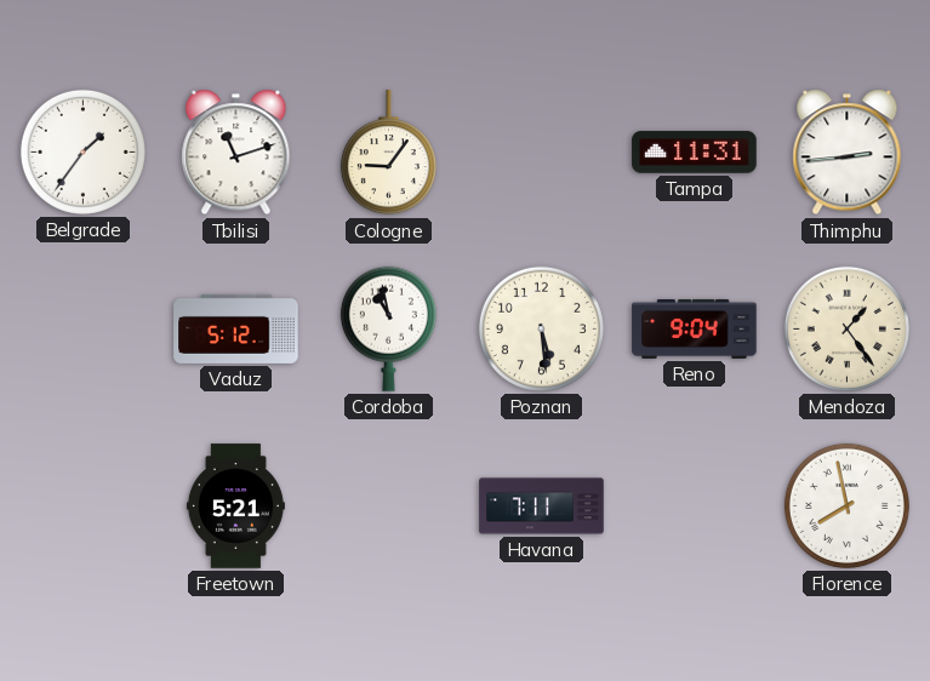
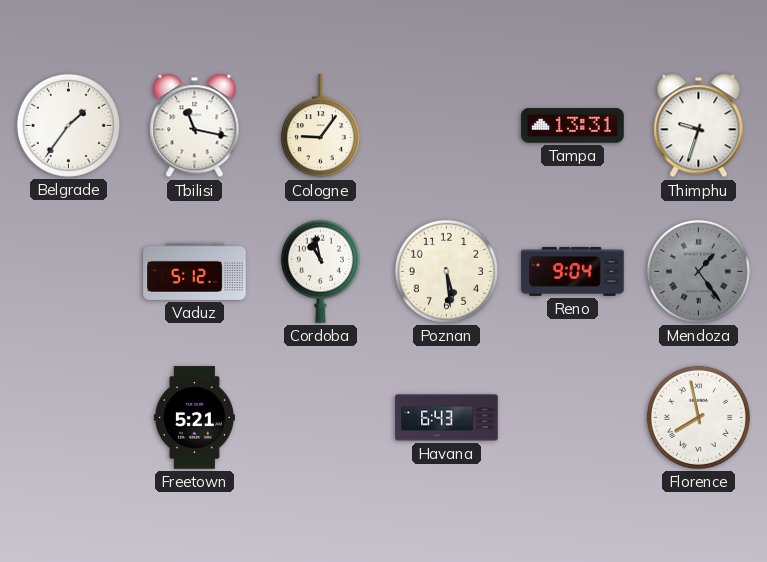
Tbilisi: 11:12 -> 11:17 (195, 126)
Tampa: 11:31 -> 13:31 (573, 126)
Thimphu: 2:44 -> 9:33 (699, 126)
Mendoza dial: cream -> grey (698, 271)
Havana: 7:11 -> 6:43 (447, 418)
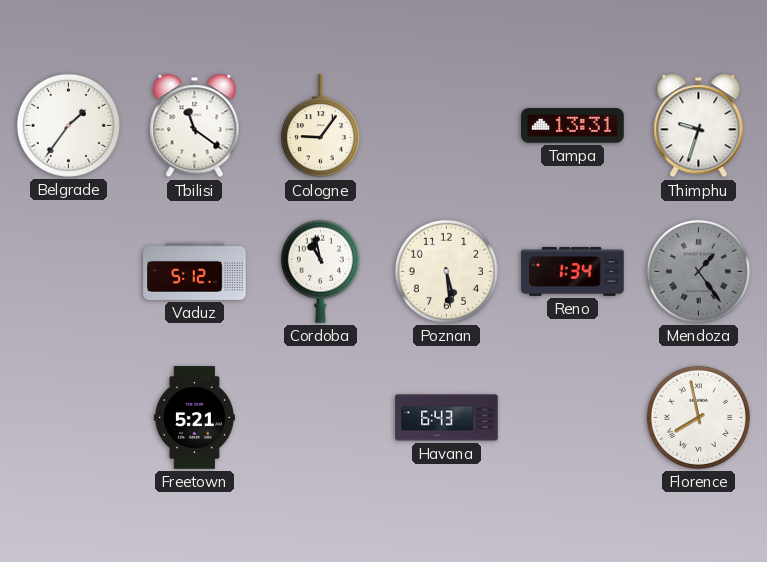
Tbilisi: 11:17 -> 11:21 (195, 126)
Reno: 9:04 -> 1:34 (573, 271)
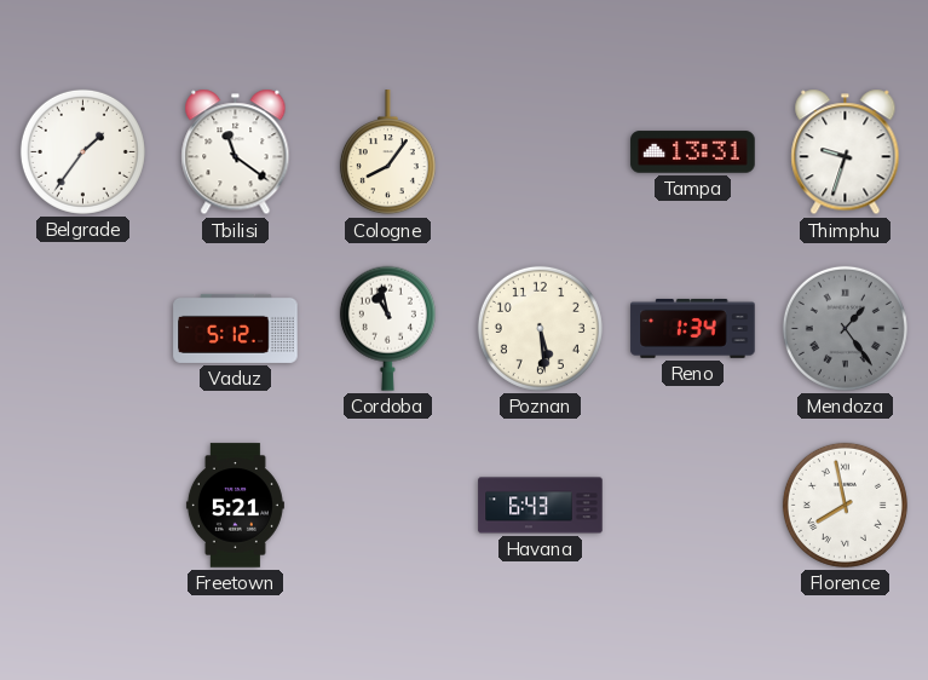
Cologne: 9:06 -> 8:06 (387, 152)
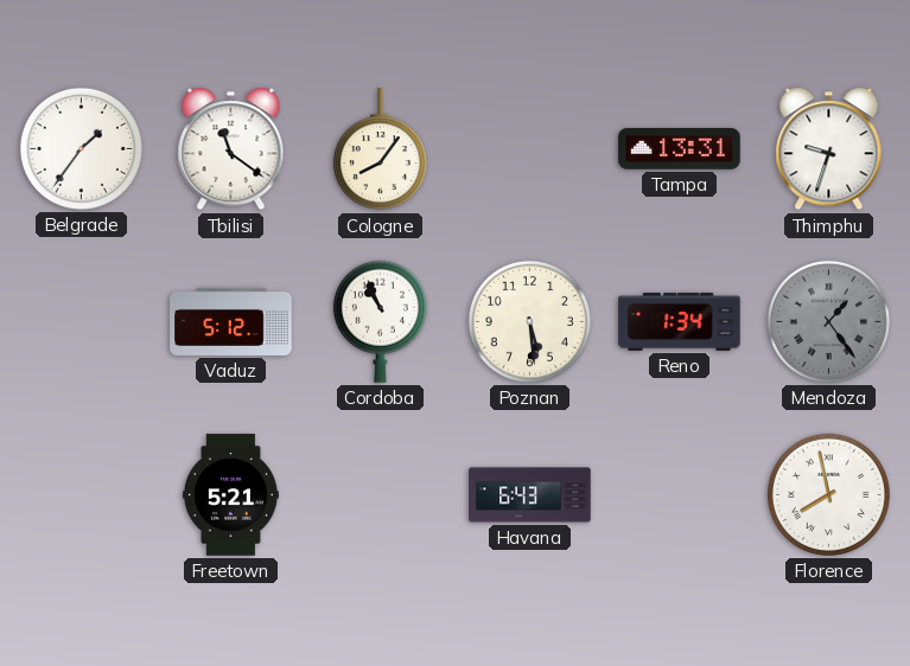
Cordoba: 10:58 -> 10:56 (380, 321)
